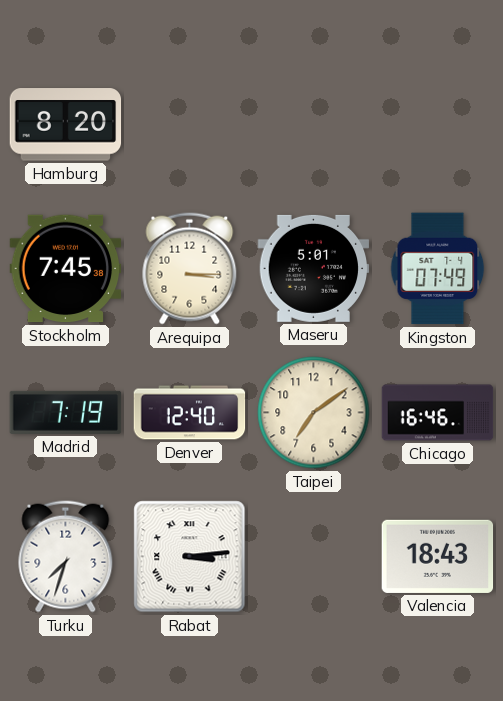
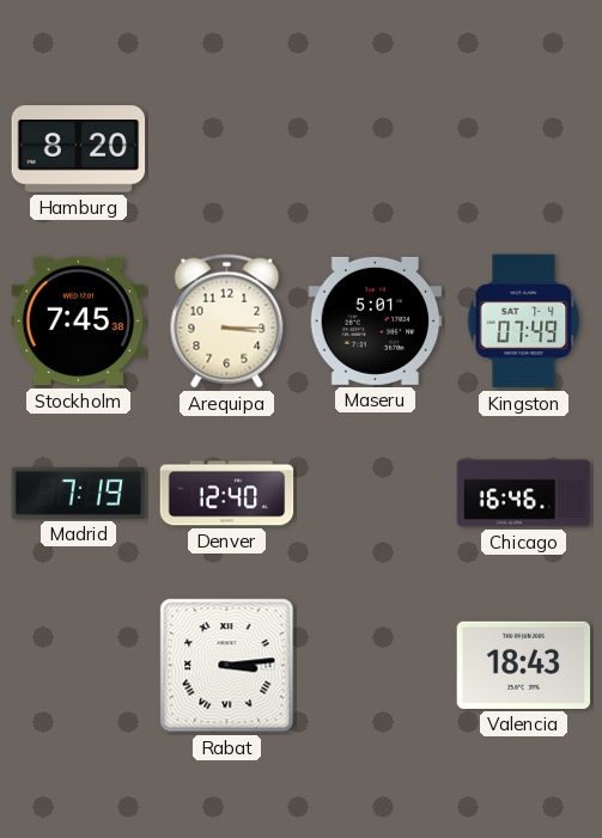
Taipei: 7:09 -> none (314, 413)
Turku: 7:33 -> none (66, 557)
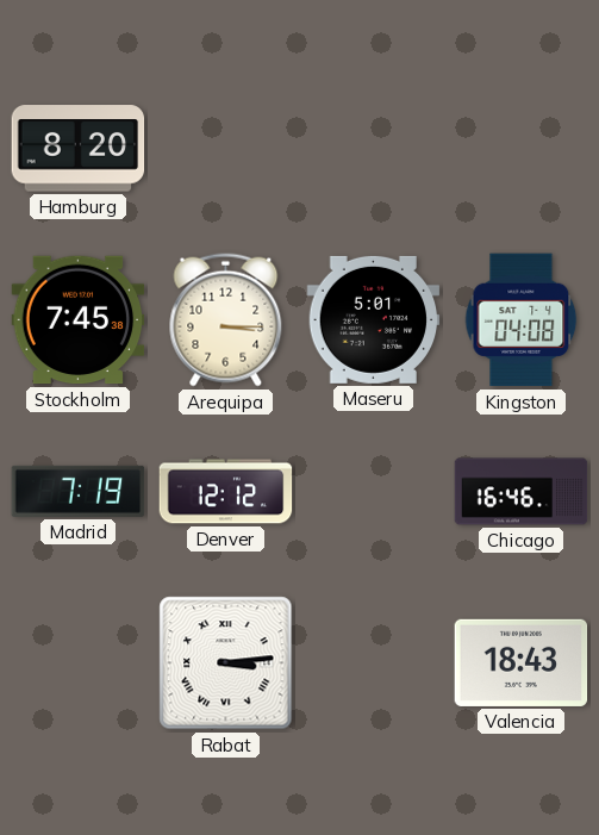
Kingston: 07:49 -> 04:08 (522, 320)
Denver: 12:40 -> 12:12 (226, 492)
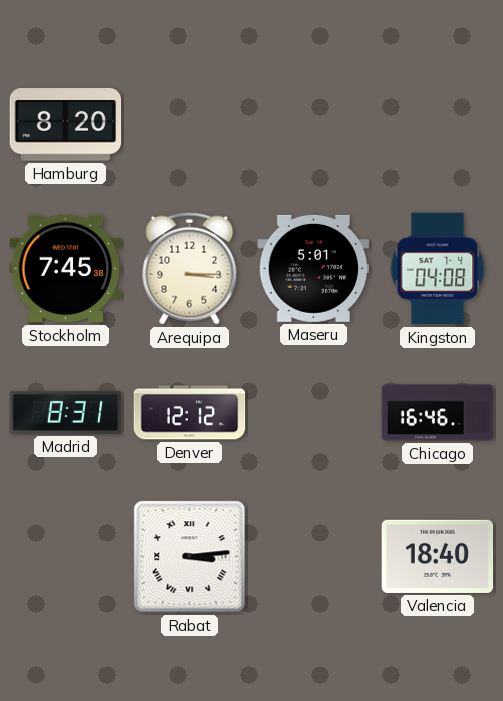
Madrid: 7:19 -> 8:31 (66, 412)
Valencia: 18:43 -> 18:40 (438, 556)
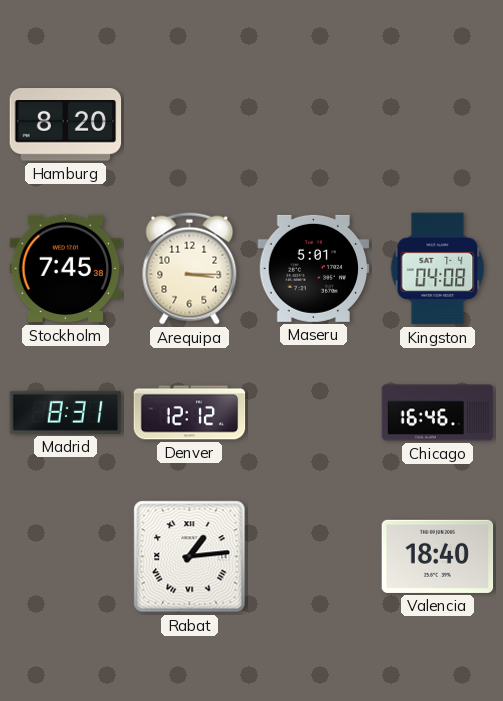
Rabat: 3:14 -> 1:14 (190, 557)
